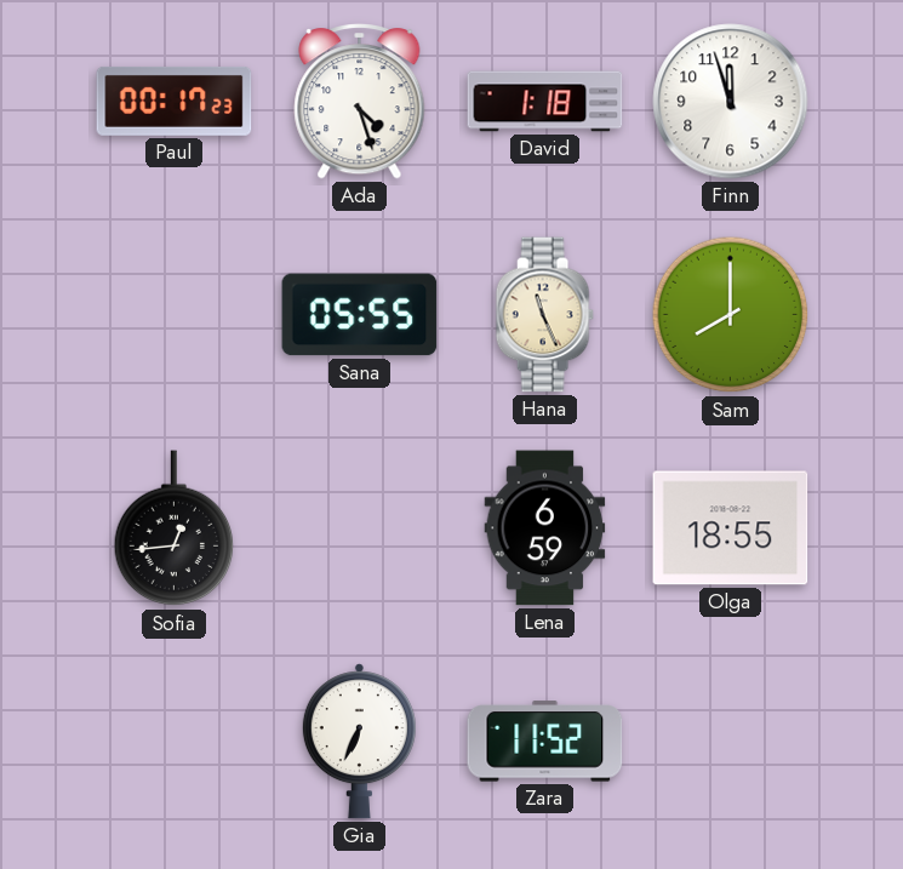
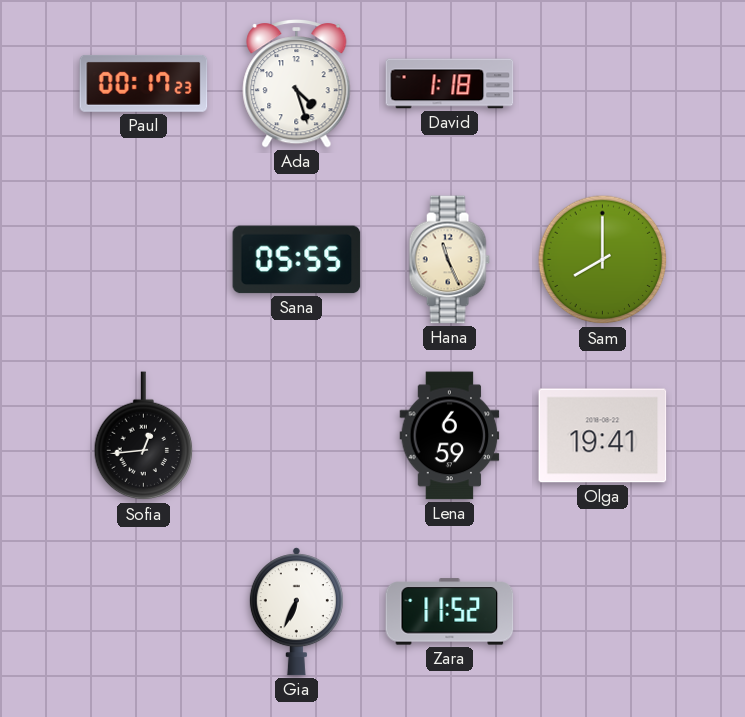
Finn: 11:57 -> none (731, 102)
Olga: 18:55 -> 19:41 (603, 436)
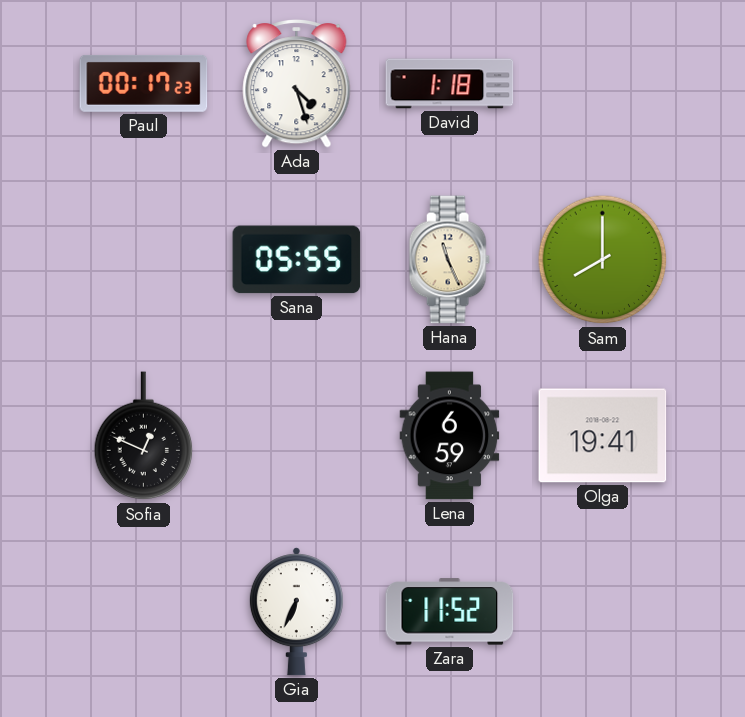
Sofia: 12:44 -> 12:49 (144, 436)
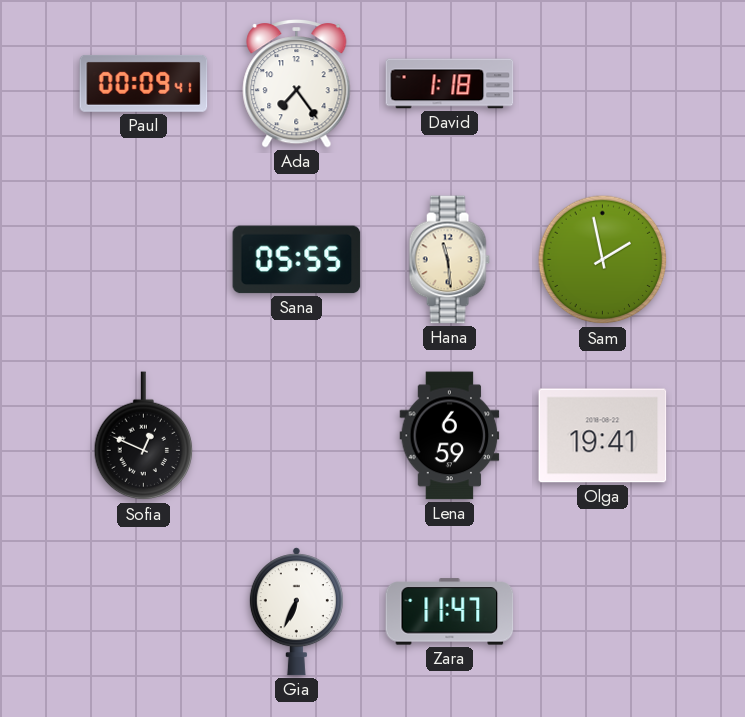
Paul: 00:17 -> 00:09 (144, 83)
Ada: 4:27 -> 7:24 (297, 84)
Hana: 11:26 -> 11:29 (449, 260)
Sam: 8:00 -> 1:58 (603, 260)
Zara: 11:52 -> 11:47 (450, 612)
